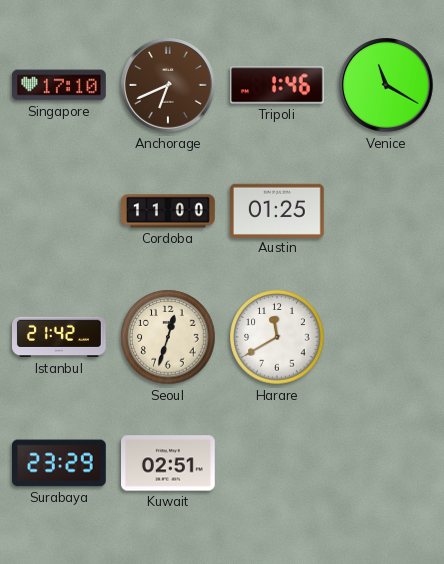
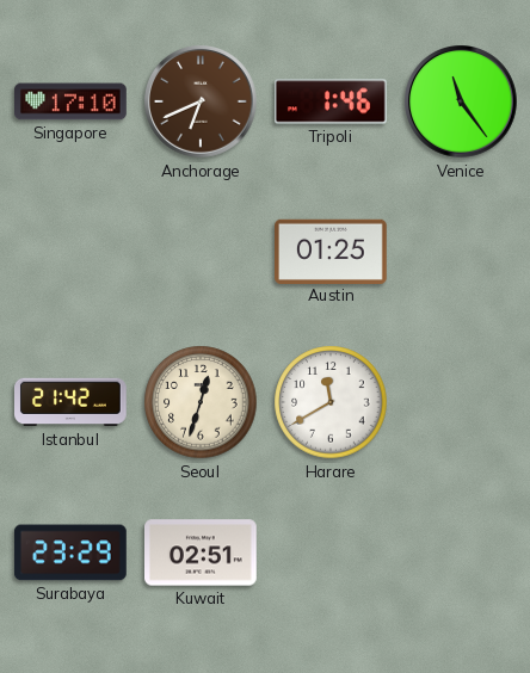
Venice: 11:20 -> 11:24 (461, 101)
Cordoba: 11:00 -> none (169, 211)
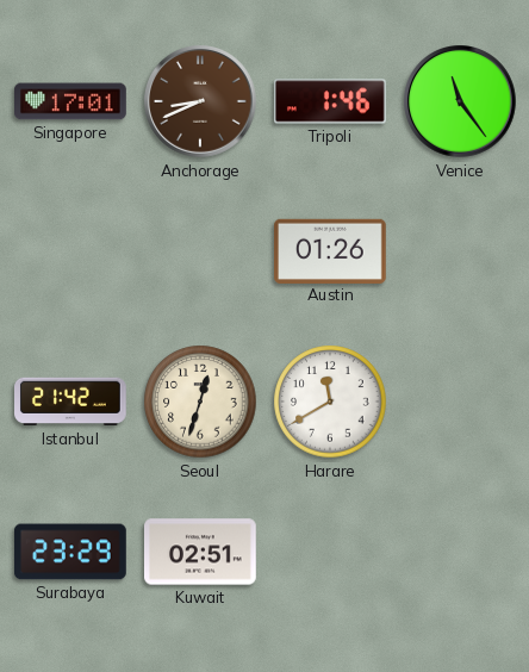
Singapore: 17:10 -> 17:01 (71, 101)
Anchorage: 6:41 -> 8:41 (200, 101)
Austin: 01:25 -> 01:26 (331, 250)
